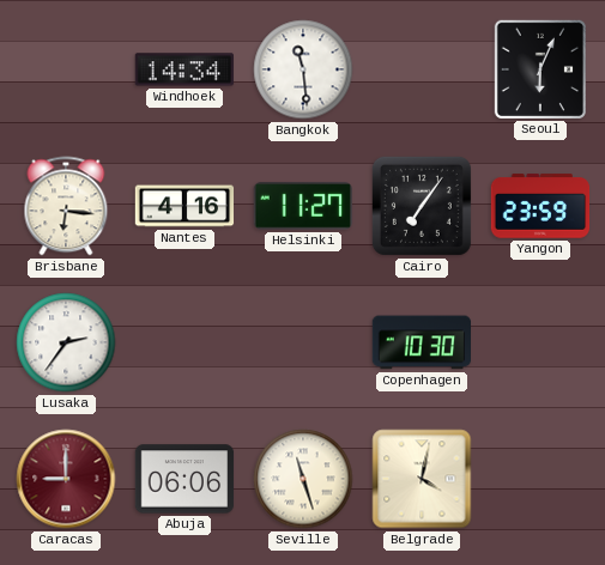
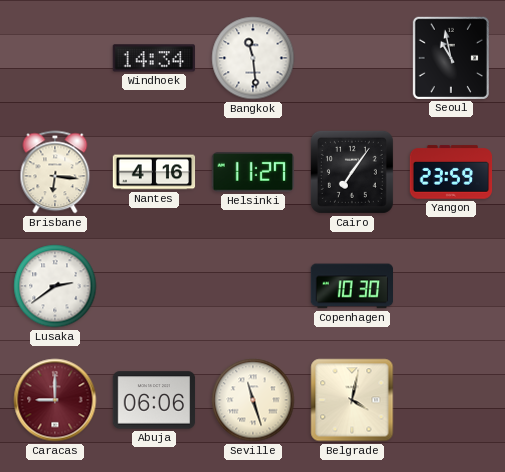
Seoul: 6:04 -> 10:58 (451, 57)
Lusaka: 2:36 -> 2:39 (55, 286)
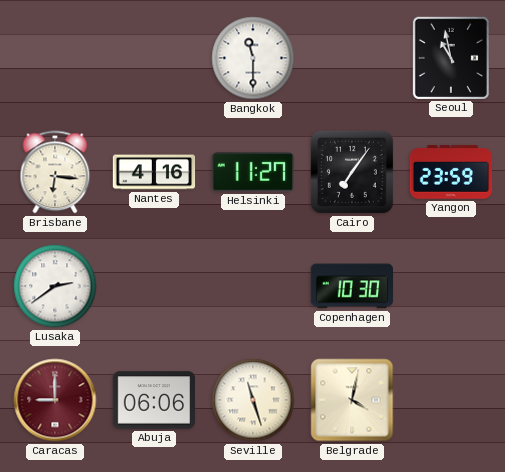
Windhoek: 14:34 -> none (153, 58)
Bangkok: 11:29 -> 11:30 (253, 58)
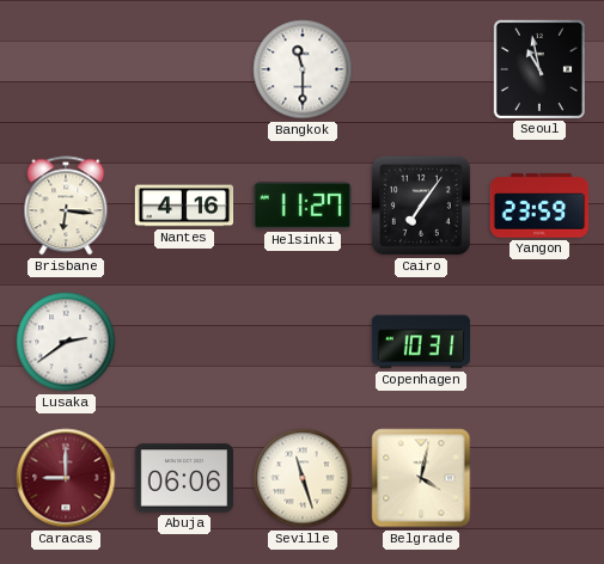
Copenhagen: 10:30 -> 10:31 (420, 342)
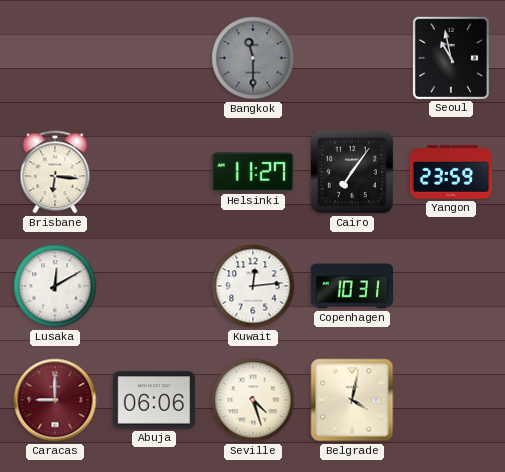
Bangkok dial: white -> grey (253, 58)
Nantes: 4:16 -> none (184, 206)
Lusaka: 2:39 -> 12:10 (55, 286)
Kuwait: none -> 12:14 (253, 286)
Seville: 11:27 -> 4:27 (253, 400)
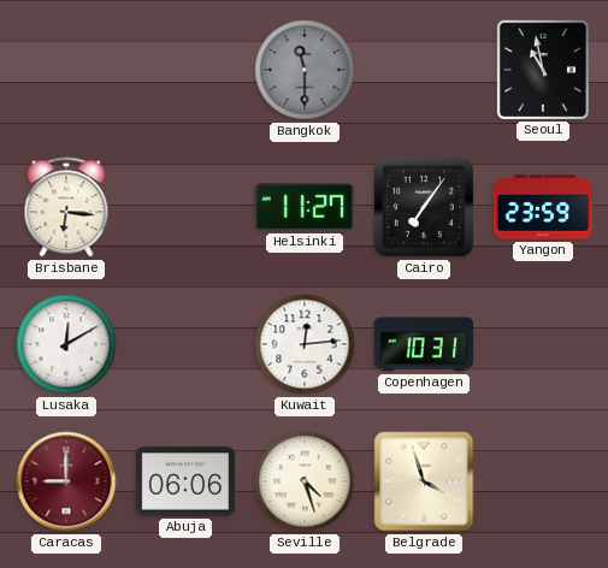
Belgrade: 4:02 -> 3:57 (424, 481)
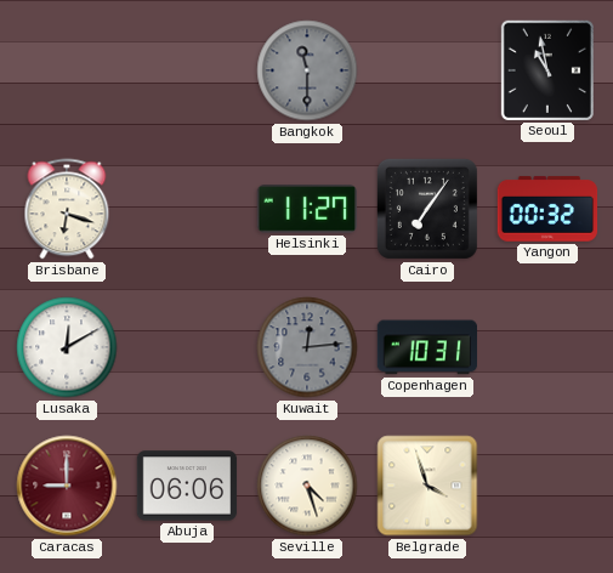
Brisbane: 6:16 -> 6:18 (67, 209)
Yangon: 23:59 -> 00:32 (547, 209)
Kuwait dial: white -> grey (307, 347)
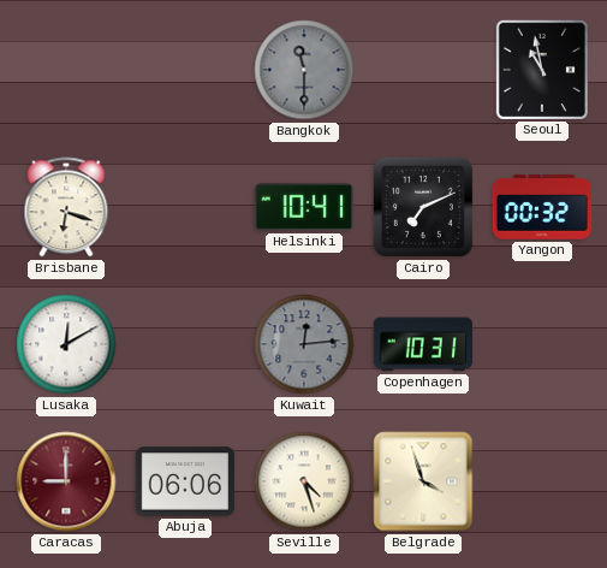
Helsinki: 11:27 -> 10:41 (304, 207)
Cairo: 7:06 -> 7:11 (423, 207)
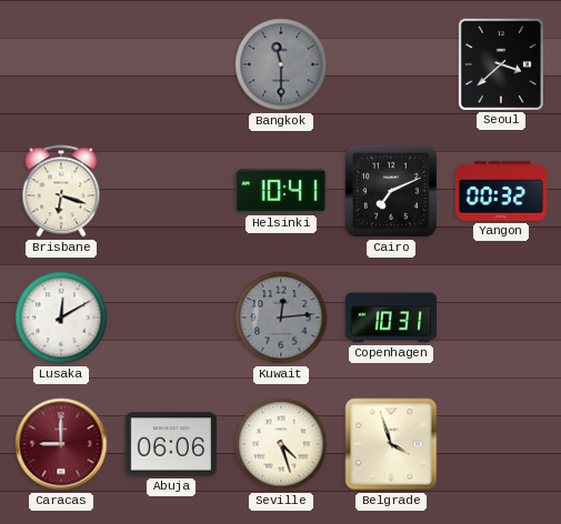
Seoul: 10:58 -> 3:38 (501, 63)
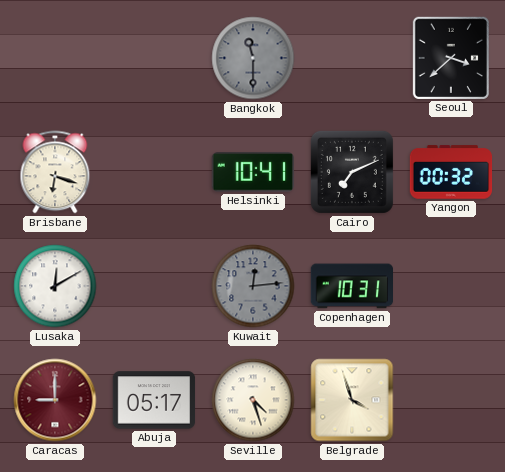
Abuja: 06:06 -> 05:17 (154, 400)
